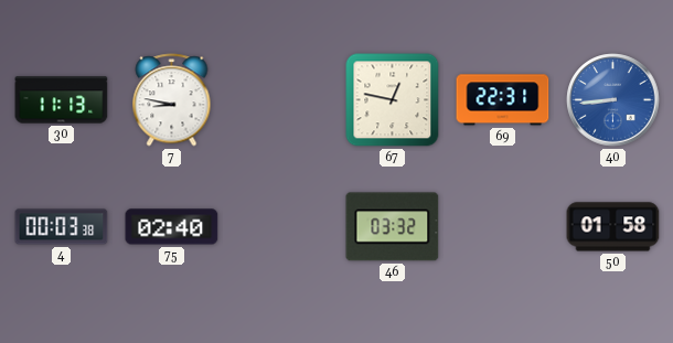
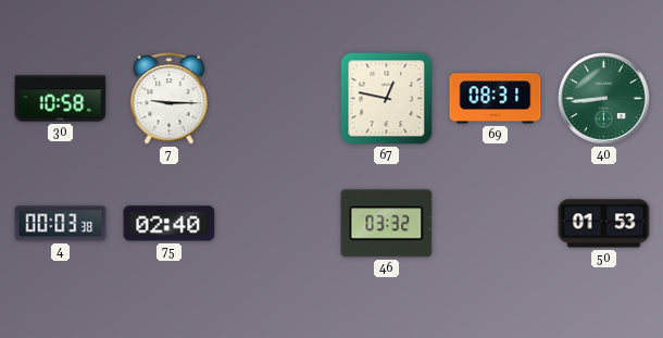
30: 11:13 -> 10:58 (61, 99)
7: 8:47 -> 9:15 (170, 99)
69: 22:31 -> 08:31 (496, 99)
40 dial: blue -> green (604, 99)
50: 01:58 -> 01:53 (604, 224)
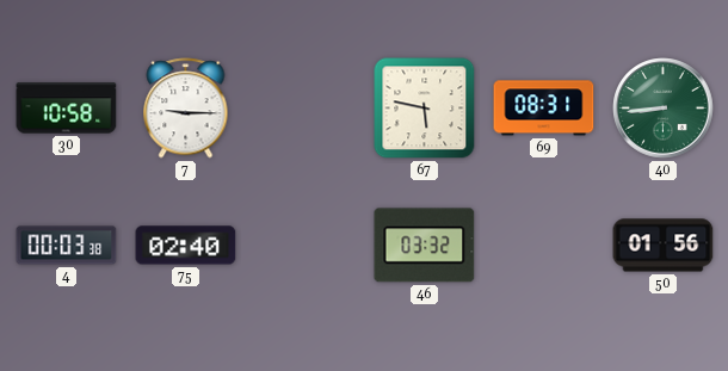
67: 12:47 -> 5:47 (425, 109)
50: 01:53 -> 01:56 (664, 246)
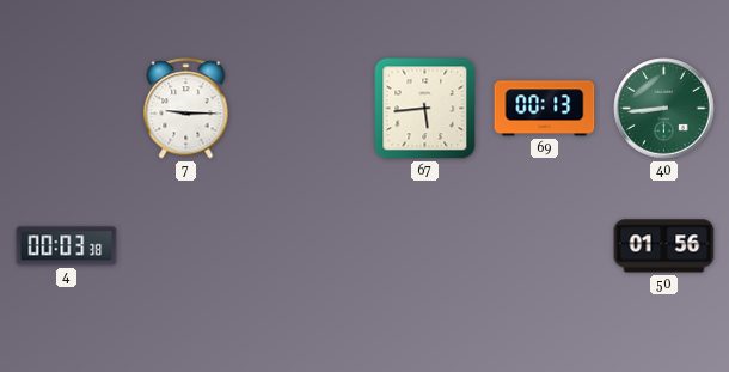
30: 10:58 -> none (67, 109)
67: 5:47 -> 5:44 (425, 109)
69: 08:31 -> 00:13 (545, 109)
75: 02:40 -> none (186, 246)
46: 03:32 -> none (425, 246)
